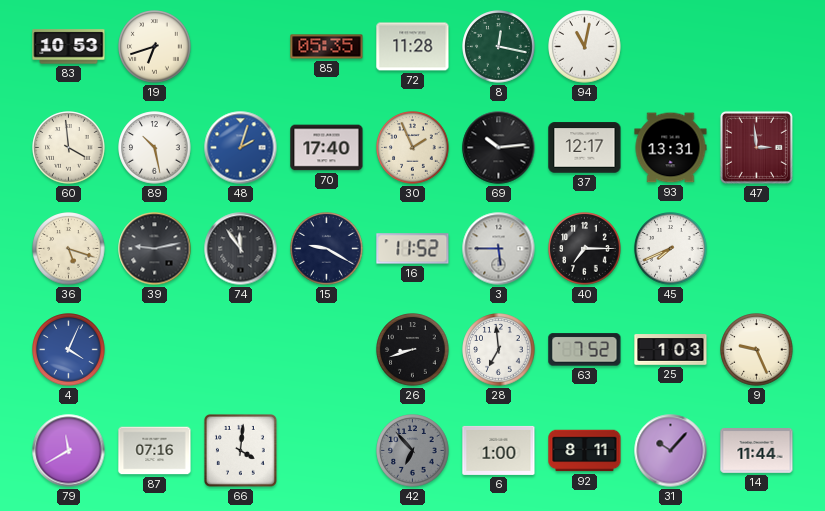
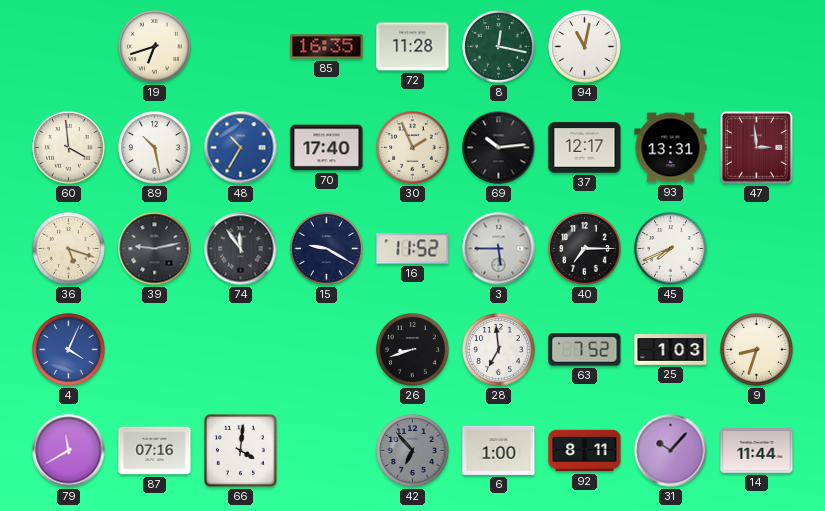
83: 10:53 -> none (69, 47)
85: 05:35 -> 16:35 (327, 47)
48: 2:03 -> 10:35 (241, 148)
9: 9:26 -> 8:33 (757, 350)
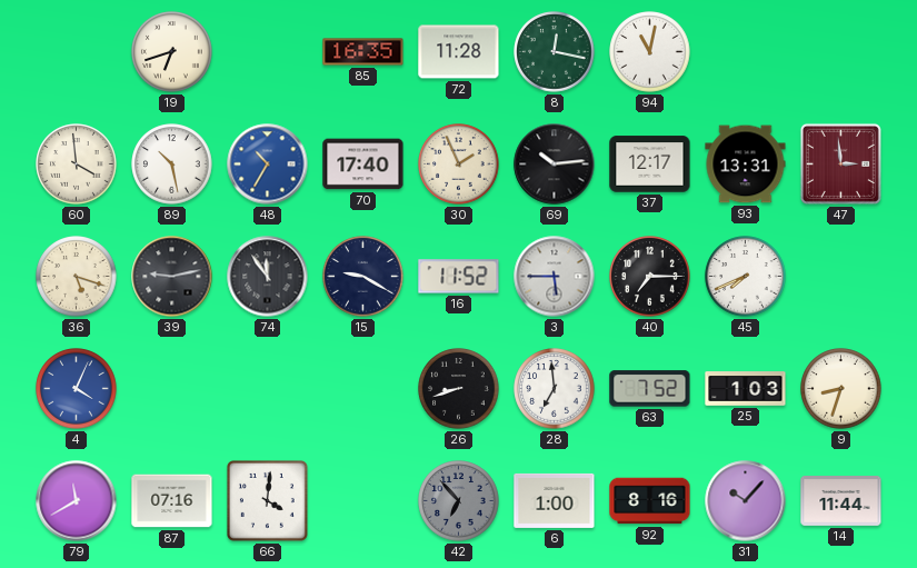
92: 8:11 -> 8:16 (650, 501)
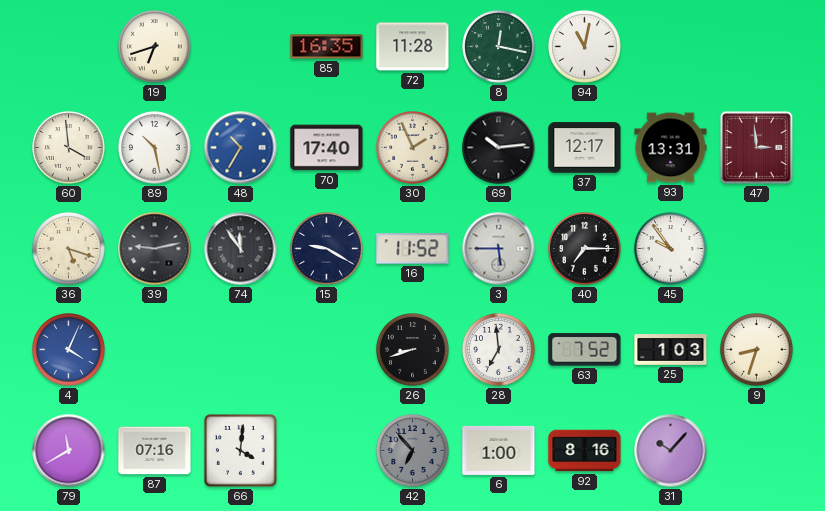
45: 7:41 -> 9:54 (671, 249)
14: 11:44 -> none (841, 501)
